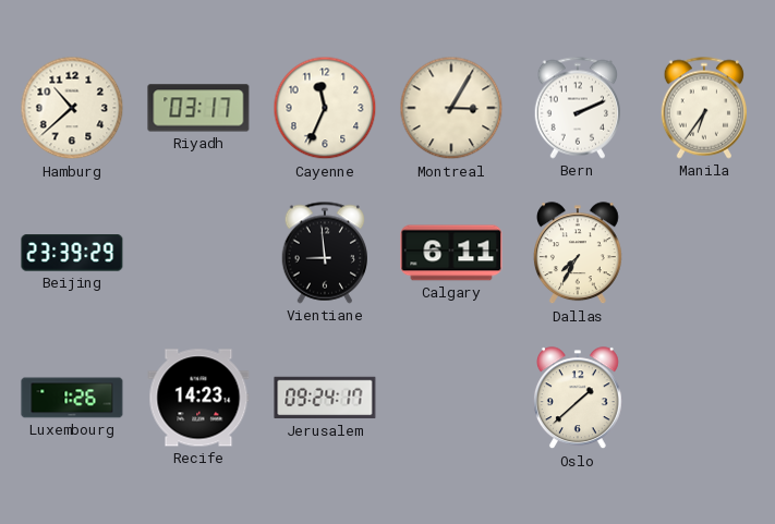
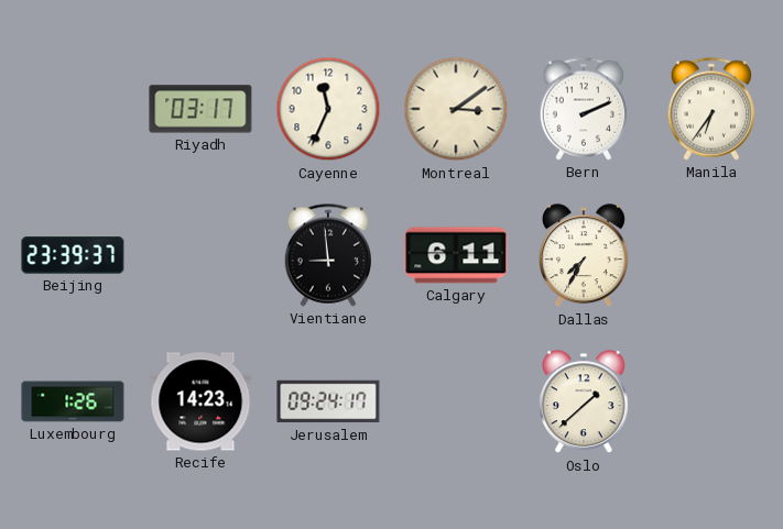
Hamburg: 10:38 -> none (72, 108)
Montreal: 3:05 -> 3:09 (456, 109)
Beijing: 23:39:29 -> 23:39:37 (73, 255)
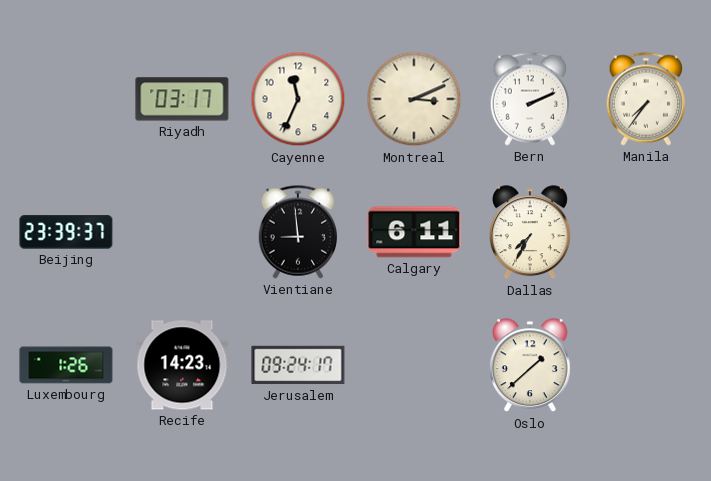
Montreal: 3:09 -> 3:11 (414, 99)
Manila: 6:36 -> 7:36 (646, 99)
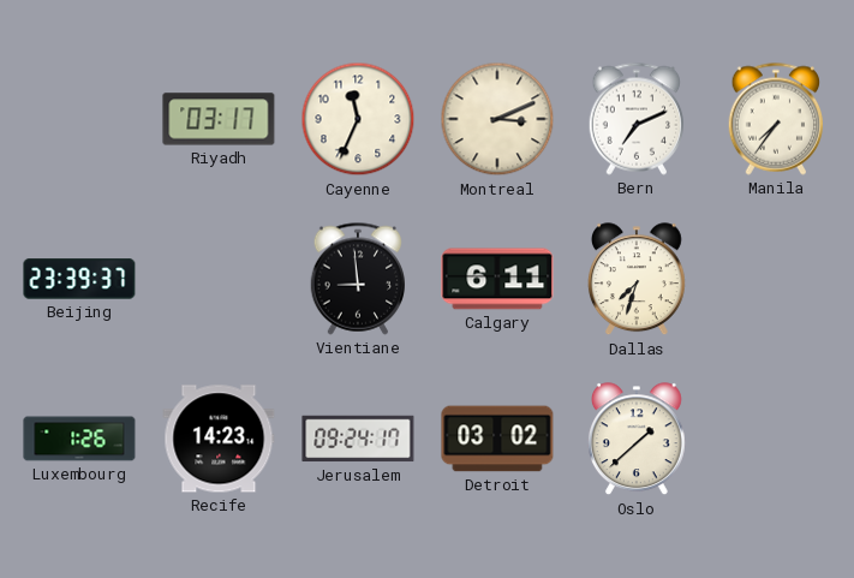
Bern: 2:11 -> 7:11 (637, 119)
Dallas: 7:35 -> 7:33 (637, 280)
Detroit: none -> 03:02 (497, 439)
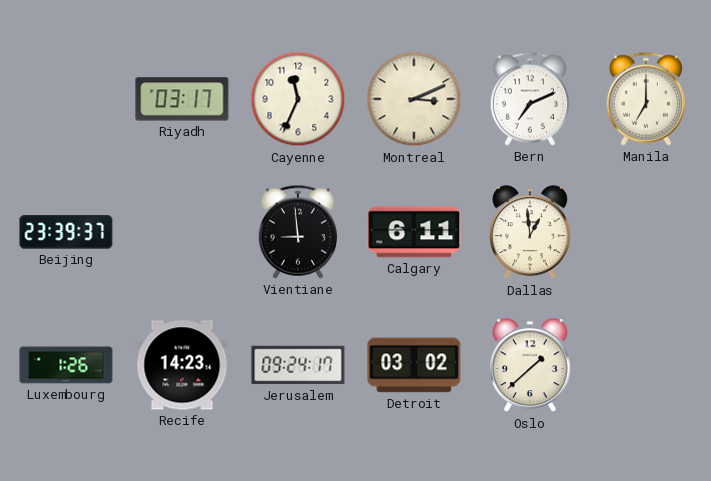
Manila: 7:36 -> 7:00 (646, 99)
Dallas: 7:33 -> 12:59 (530, 233)
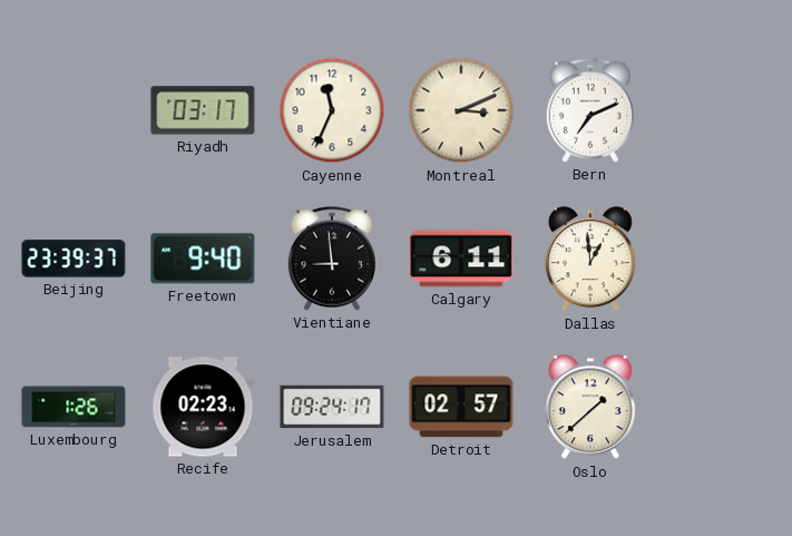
Manila: 7:00 -> none (646, 99)
Freetown: none -> 9:40 (203, 259)
Recife: 14:23 -> 02:23 (203, 407)
Detroit: 03:02 -> 02:57 (461, 407)
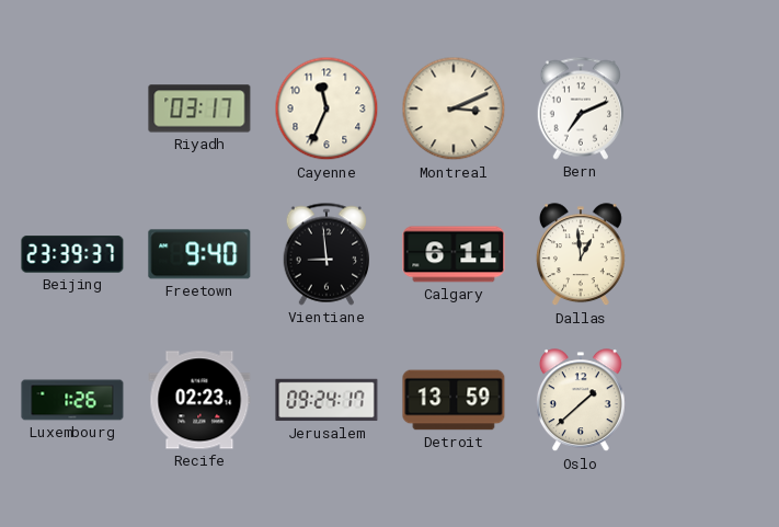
Detroit: 02:57 -> 13:59 (454, 400)
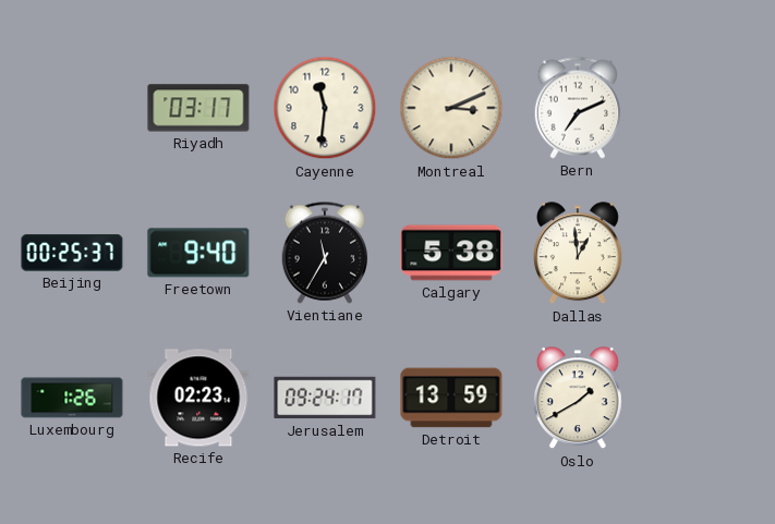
Cayenne: 11:34 -> 11:31 (325, 108)
Beijing: 23:39 -> 00:25 (72, 253)
Vientiane: 8:59 -> 11:35 (325, 253)
Calgary: 6:11 -> 5:38 (451, 253)
Oslo: 1:38 -> 1:40 (578, 399)
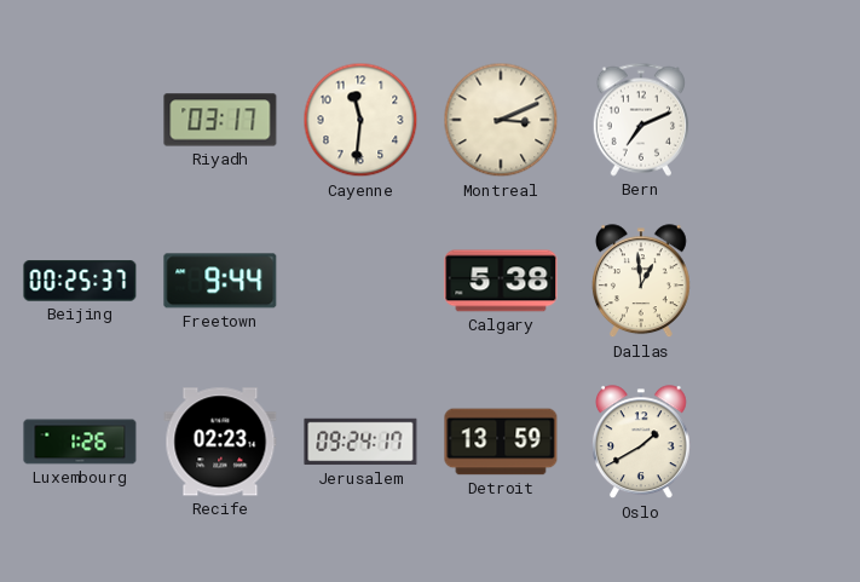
Freetown: 9:40 -> 9:44 (220, 281)
Vientiane: 11:35 -> none (325, 253)
